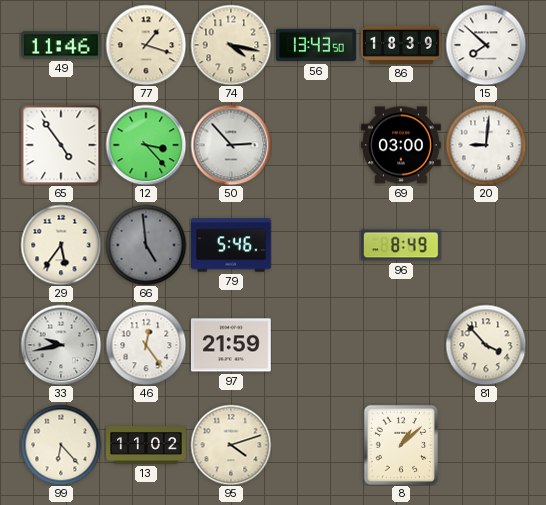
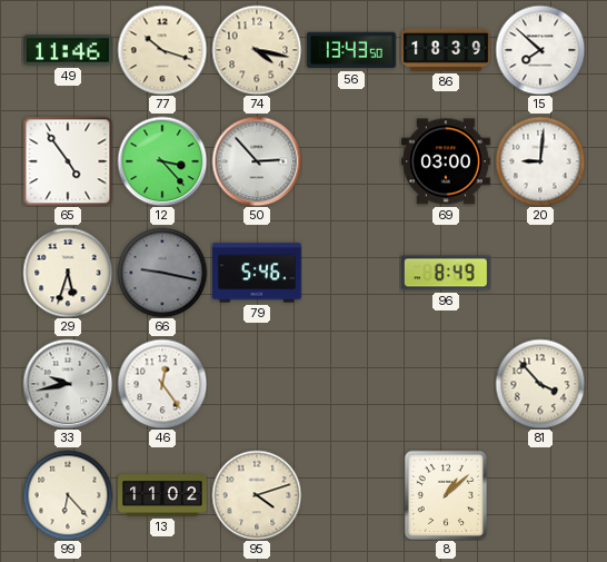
77: 1:18 -> 10:18 (162, 50)
29: 5:36 -> 5:33 (68, 273)
66: 4:59 -> 9:17 (162, 273)
97: 21:59 -> none (231, 345)
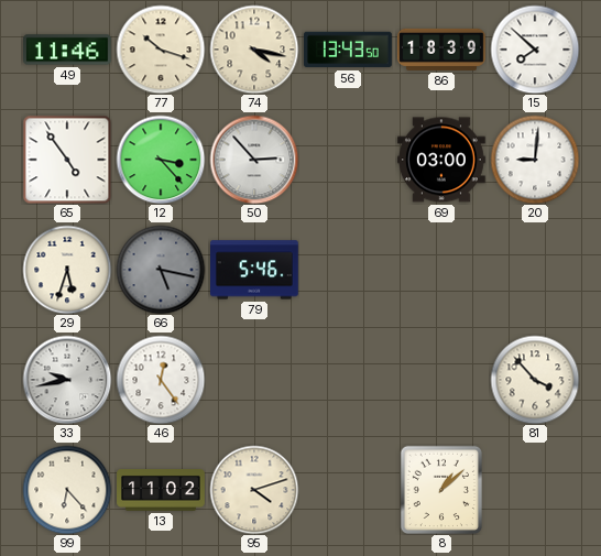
66: 9:17 -> 5:17 (161, 270)
96: 8:49 -> none (446, 273)
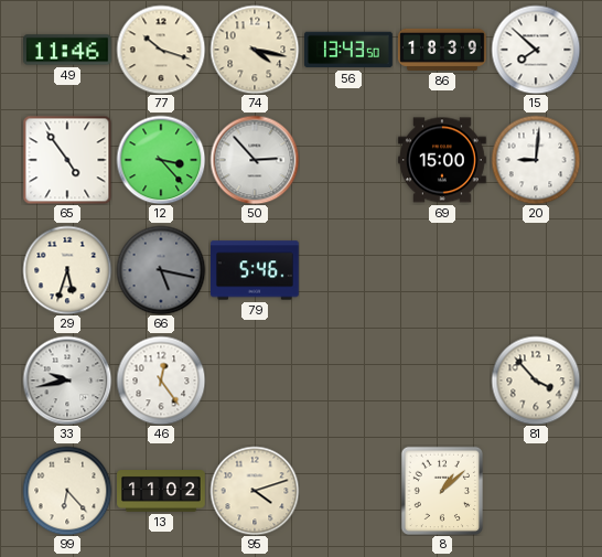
69: 03:00 -> 15:00 (443, 160)
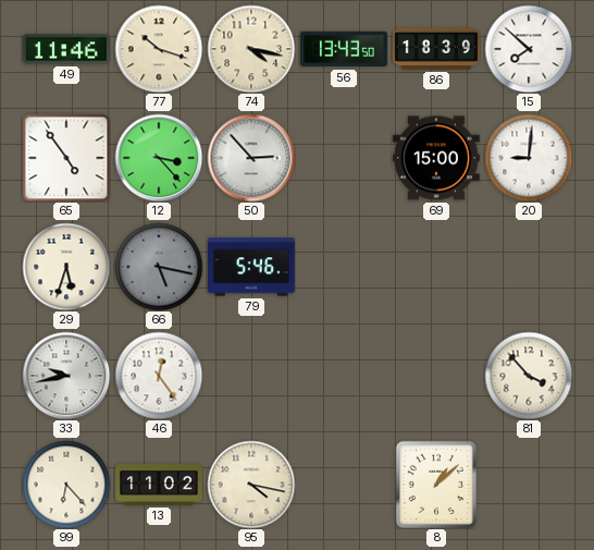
95: 4:12 -> 4:17 (251, 485)
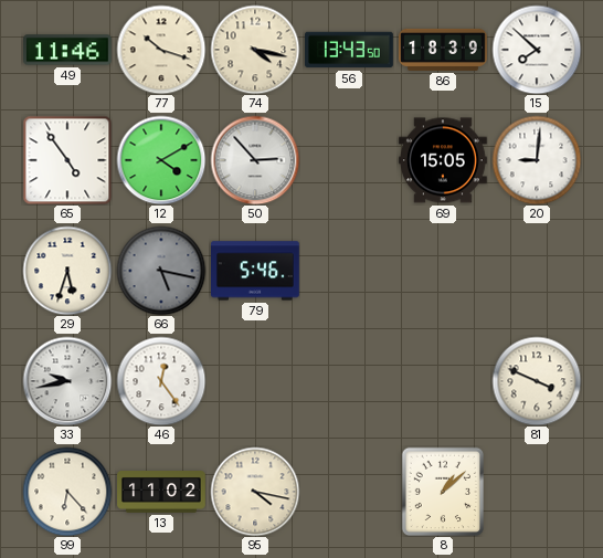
12: 3:23 -> 4:10 (161, 160)
69: 15:00 -> 15:05 (444, 160)
81: 3:53 -> 3:49 (537, 381)
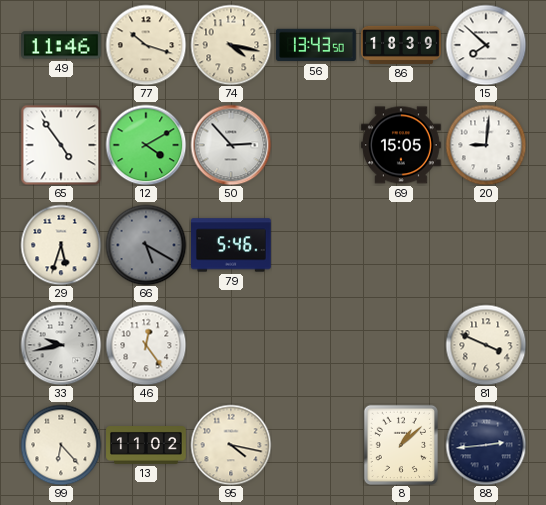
66: 5:17 -> 5:20 (146, 245)
88: none -> 2:44 (486, 445)
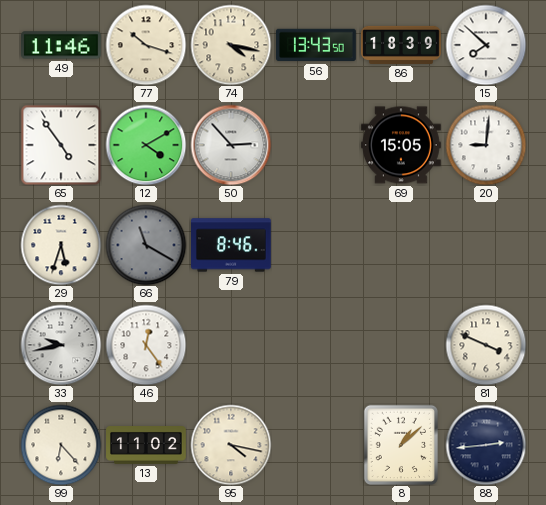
66: 5:20 -> 11:20 (146, 245)
79: 5:46 -> 8:46 (232, 245)
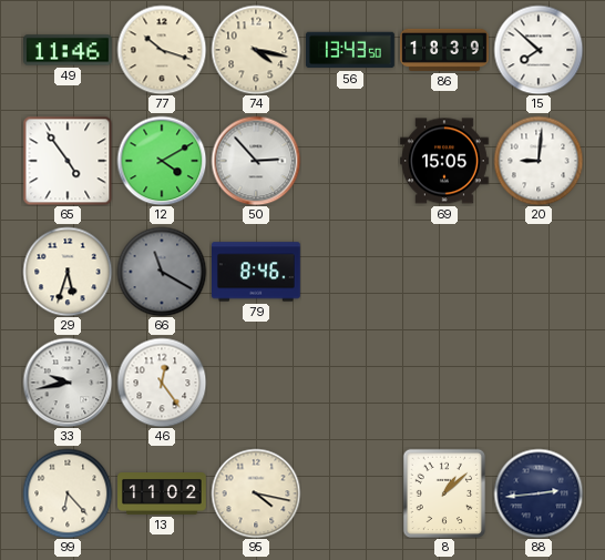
81: 3:49 -> none (486, 345)
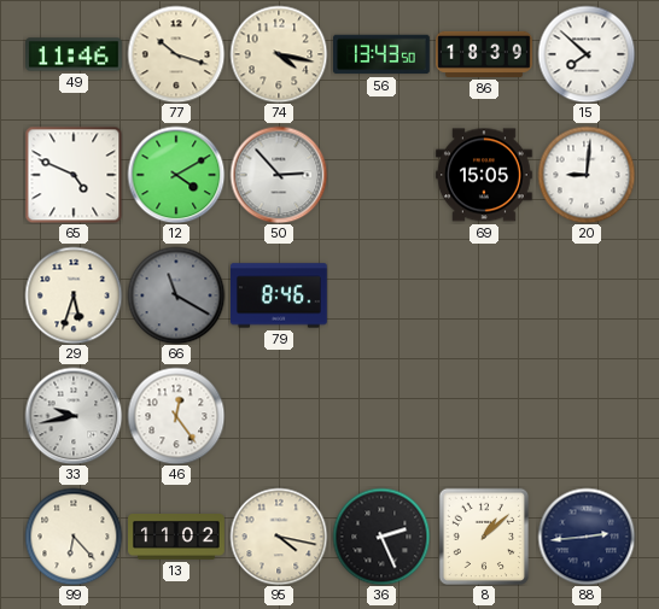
65: 4:54 -> 4:49 (74, 175)
36: none -> 2:26 (381, 537)
